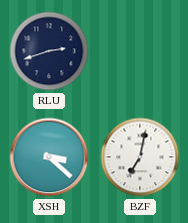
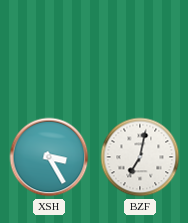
RLU: 2:42 -> none (49, 51)
XSH: 3:22 -> 3:25 (49, 157)
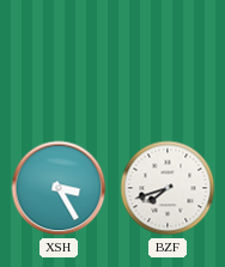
BZF: 7:02 -> 7:42 (168, 188)
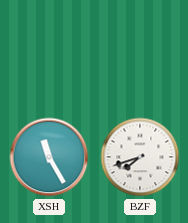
XSH: 3:25 -> 11:25 (49, 157)
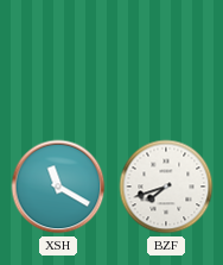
XSH: 11:25 -> 11:20 (58, 187)
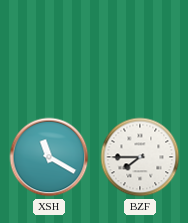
BZF: 7:42 -> 7:45 (140, 157)
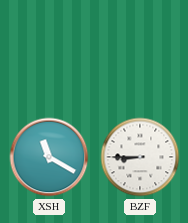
BZF: 7:45 -> 8:45 (140, 157)
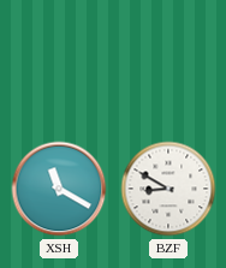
BZF: 8:45 -> 8:50 (168, 189)
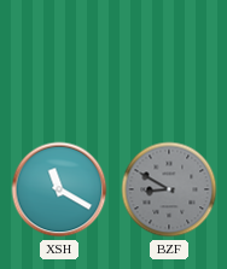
BZF dial: white -> grey (169, 189)
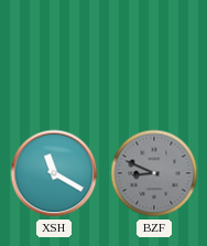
BZF: 8:50 -> 8:49 (154, 173)
